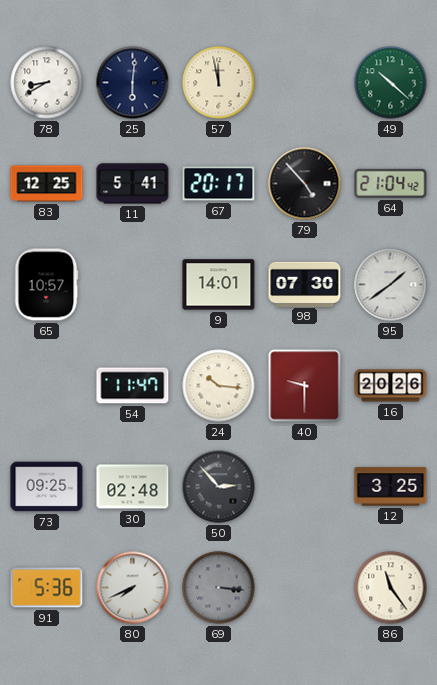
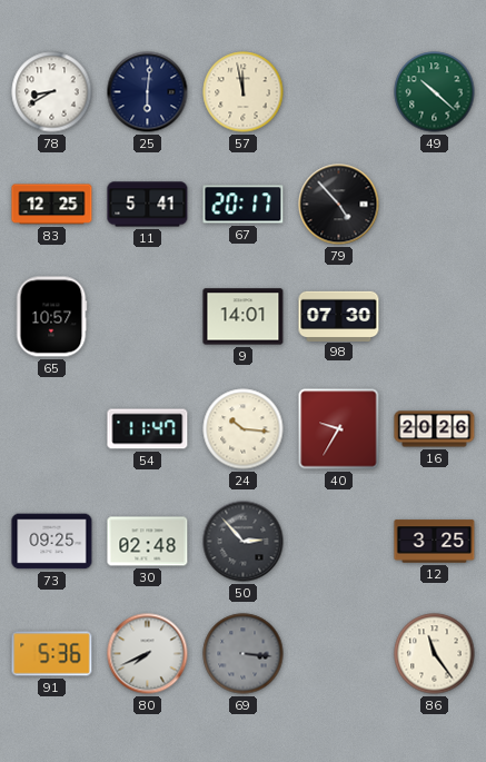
64: 21:04 -> none (391, 183)
95: 1:39 -> none (391, 285)
40: 9:30 -> 9:35 (339, 429)
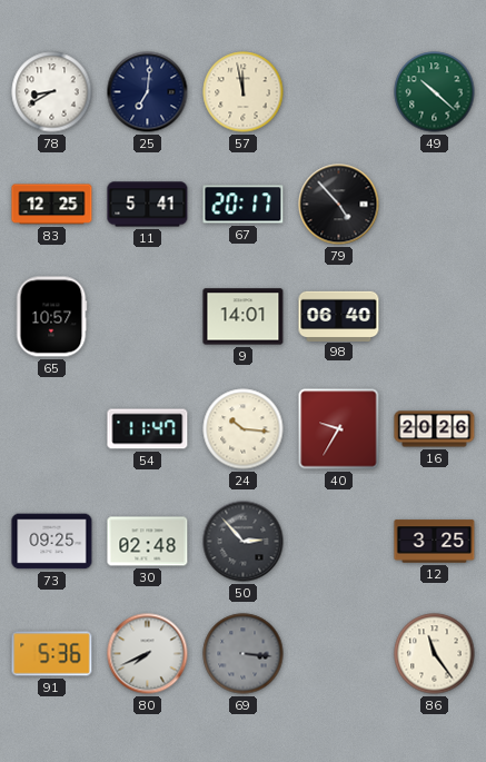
25: 6:01 -> 7:01 (148, 92)
98: 07:30 -> 06:40 (339, 316)
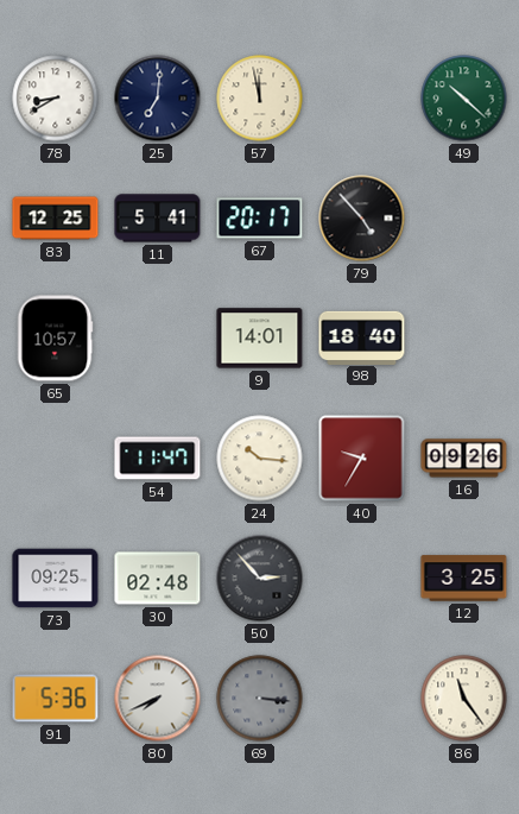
98: 06:40 -> 18:40 (362, 337)
16: 20:26 -> 09:26 (464, 459)
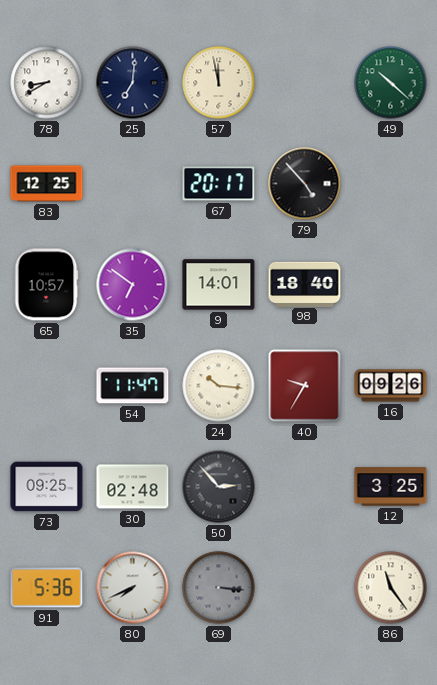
11: 5:41 -> none (158, 219)
35: none -> 6:51 (133, 285)
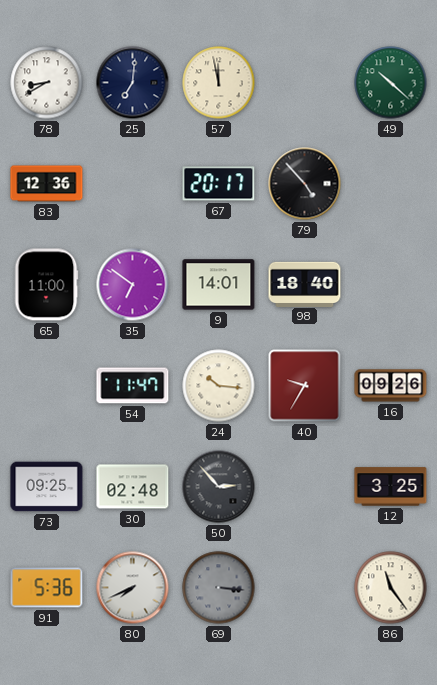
83: 12:25 -> 12:36 (47, 184)
65: 10:57 -> 11:00 (46, 285)
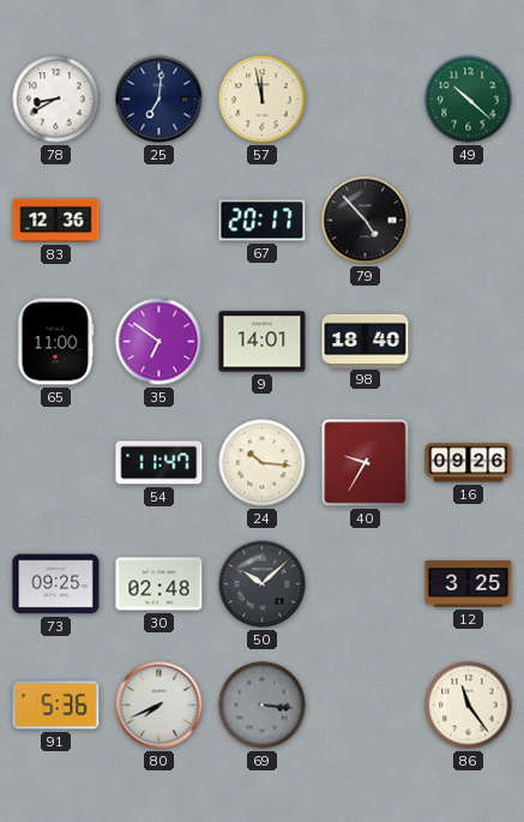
50: 2:53 -> 10:08 (263, 584)
